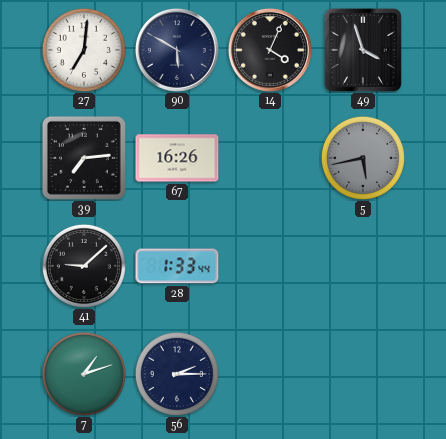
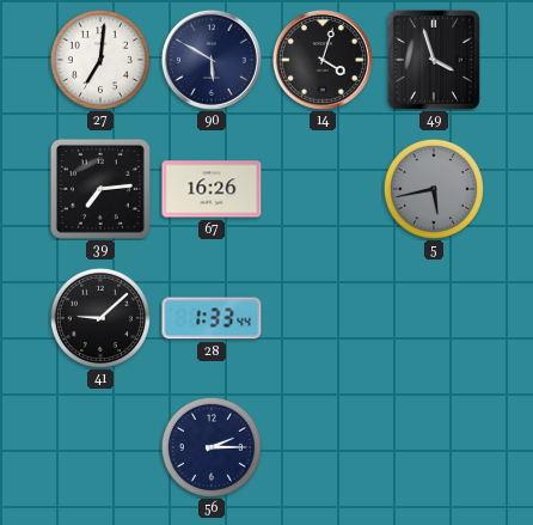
14: 4:04 -> 4:03 (323, 60)
7: 1:12 -> none (84, 374)
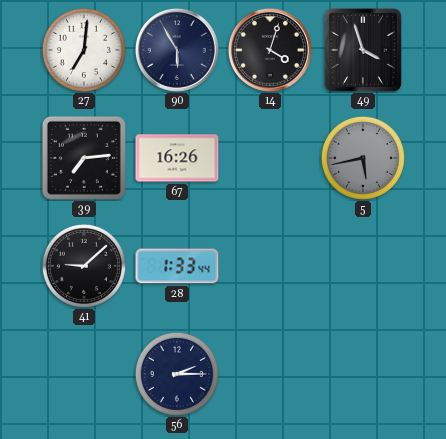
90: 5:50 -> 5:55 (177, 50)
